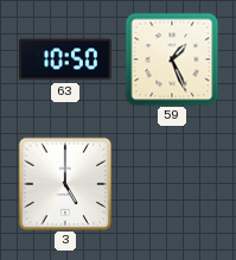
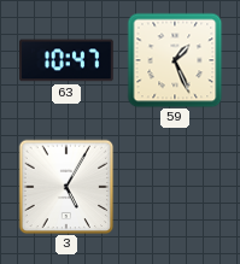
63: 10:50 -> 10:47 (66, 60)
3: 5:00 -> 5:05 (66, 187)
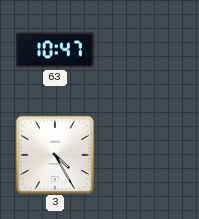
59: 1:26 -> none (175, 60)
3: 5:05 -> 4:25 (55, 155)
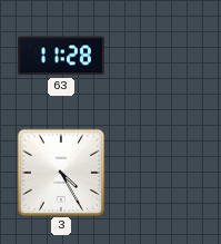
63: 10:47 -> 11:28 (61, 56)
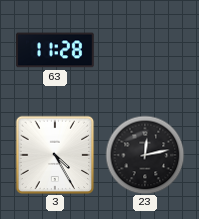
23: none -> 12:13 (145, 155)
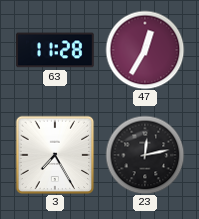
47: none -> 12:35 (145, 50)
3: 4:25 -> 7:25 (55, 155)
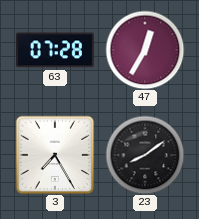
63: 11:28 -> 07:28 (55, 50)
23: 12:13 -> 8:09 (145, 155)
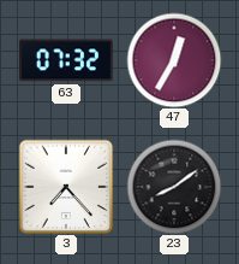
63: 07:28 -> 07:32 (66, 60)
3: 7:25 -> 7:23 (66, 187)
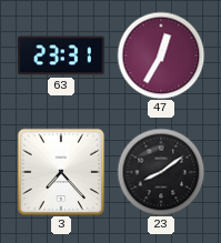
63: 07:32 -> 23:31 (61, 55)
